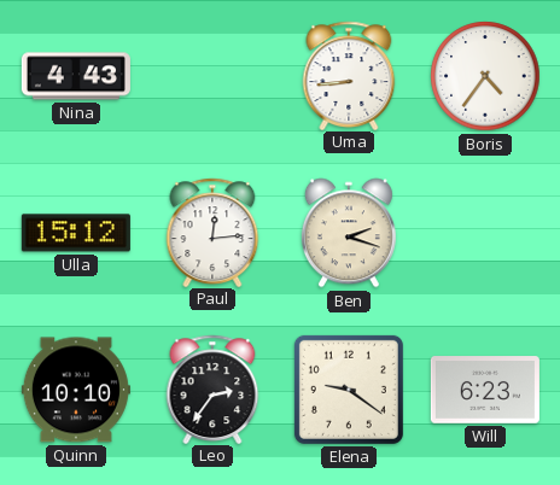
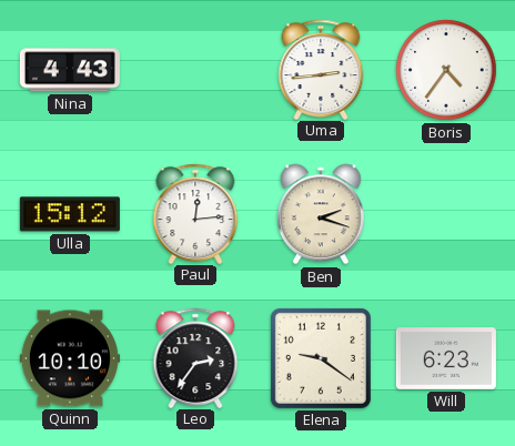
Uma: 8:44 -> 2:44 (321, 69)
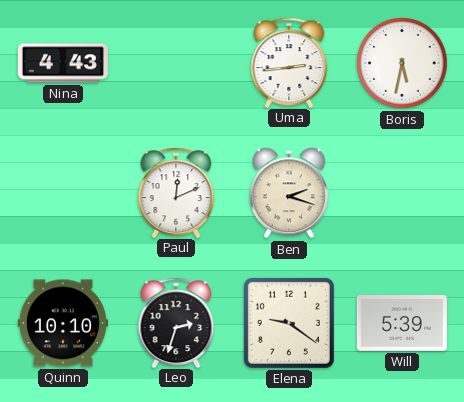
Boris: 4:36 -> 5:32 (402, 63)
Ulla: 15:12 -> none (70, 214)
Paul: 12:14 -> 12:11 (176, 192)
Leo: 2:36 -> 2:33 (176, 322)
Will: 6:23 -> 5:39 (402, 323)
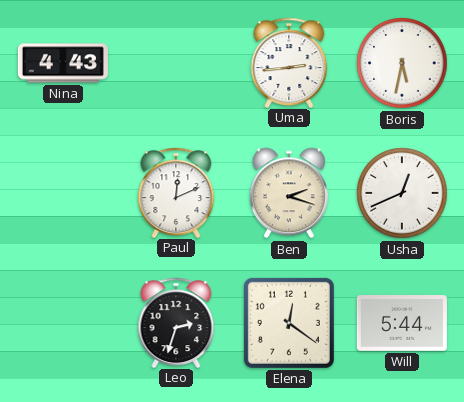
Usha: none -> 12:41 (402, 193)
Quinn: 10:10 -> none (63, 323)
Elena: 9:21 -> 12:21 (289, 323)
Will: 5:39 -> 5:44 (402, 323)
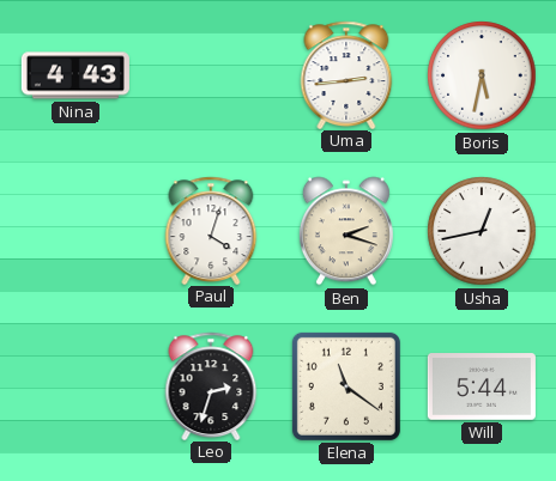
Paul: 12:11 -> 4:03 (211, 230)
Usha: 12:41 -> 12:43 (482, 231)
Elena: 12:21 -> 11:21 (346, 386)
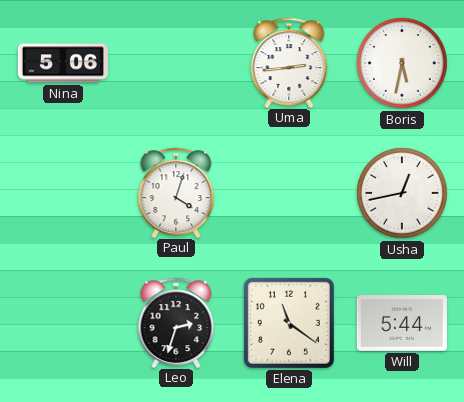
Nina: 4:43 -> 5:06 (63, 63)
Ben: 2:18 -> none (346, 231)
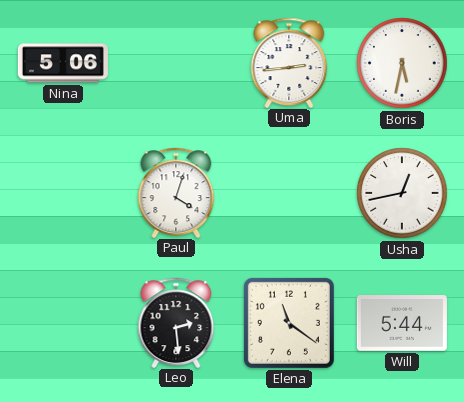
Leo: 2:33 -> 2:29 (176, 322)
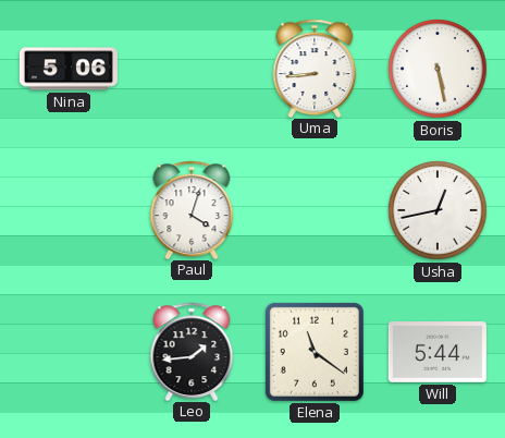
Uma: 2:44 -> 8:44 (315, 68)
Boris: 5:32 -> 5:28 (438, 69)
Leo: 2:29 -> 1:44 (192, 351)
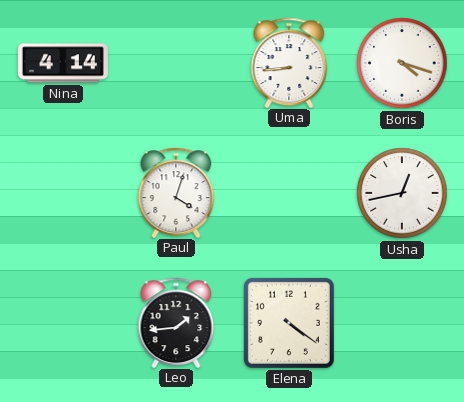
Nina: 5:06 -> 4:14 (63, 63)
Boris: 5:28 -> 4:18 (402, 63)
Elena: 11:21 -> 4:21 (289, 323)
Will: 5:44 -> none (438, 352)
